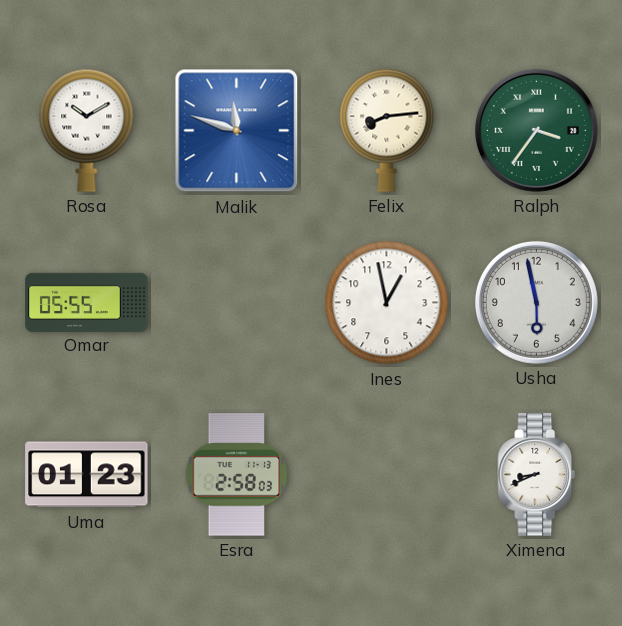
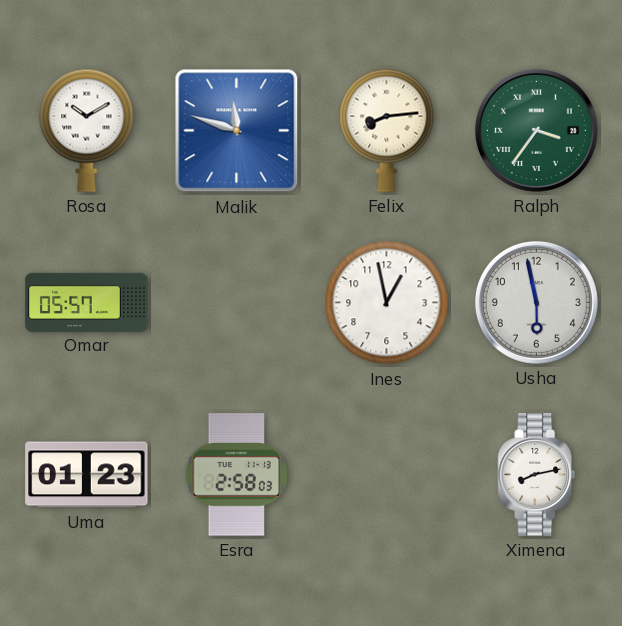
Omar: 05:55 -> 05:57 (87, 302)
Ximena: 8:41 -> 8:13 (537, 475)
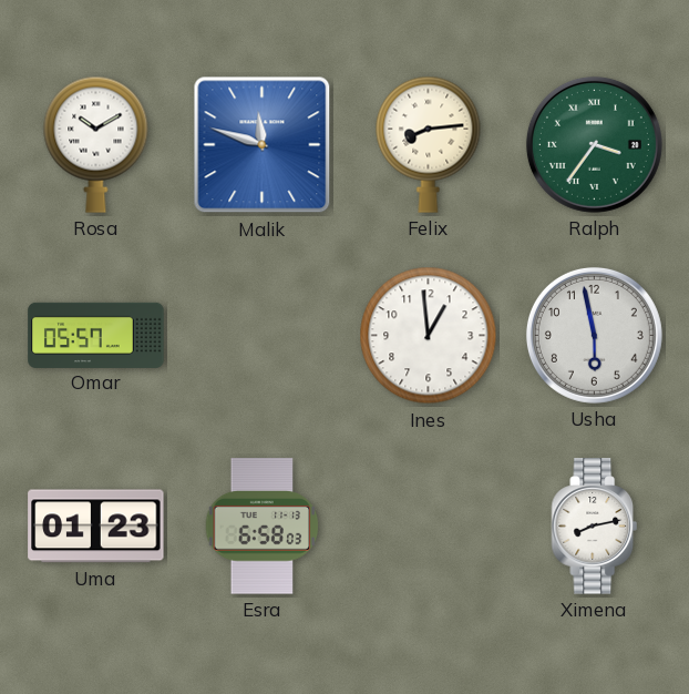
Ines: 12:58 -> 12:59 (429, 336)
Esra: 2:58 -> 6:58 (263, 527)
